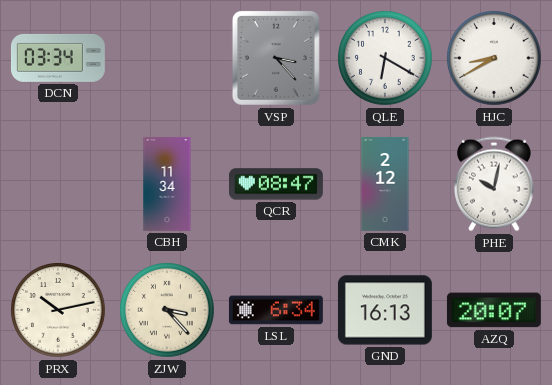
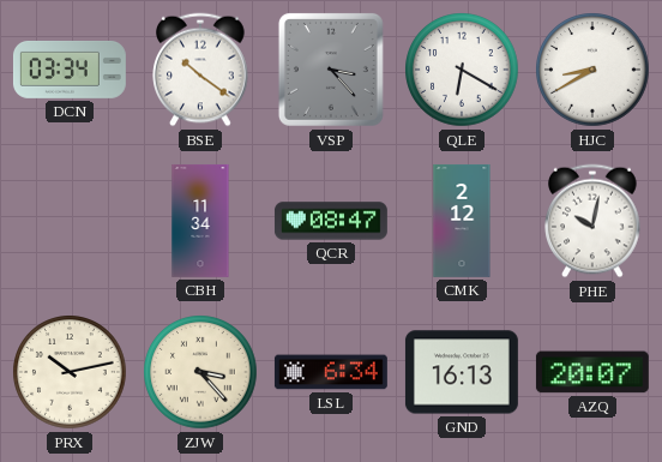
BSE: none -> 10:21 (200, 70)
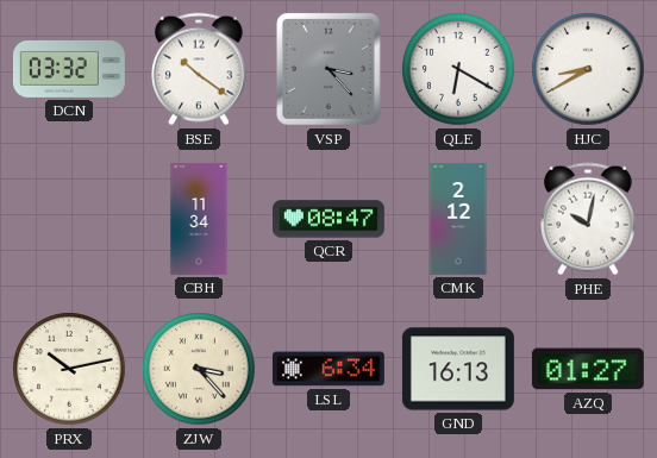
DCN: 03:34 -> 03:32 (69, 69)
AZQ: 20:07 -> 01:27 (588, 369)
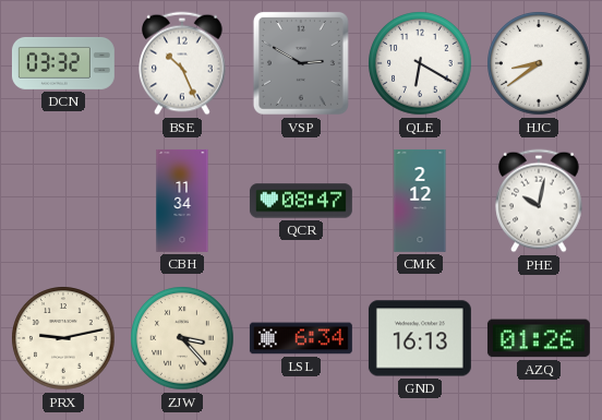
BSE: 10:21 -> 10:26 (182, 63)
VSP: 3:23 -> 2:50 (301, 63)
HJC: 8:40 -> 8:39 (539, 63)
PRX: 10:13 -> 9:13 (63, 338)
AZQ: 01:27 -> 01:26 (539, 338)
